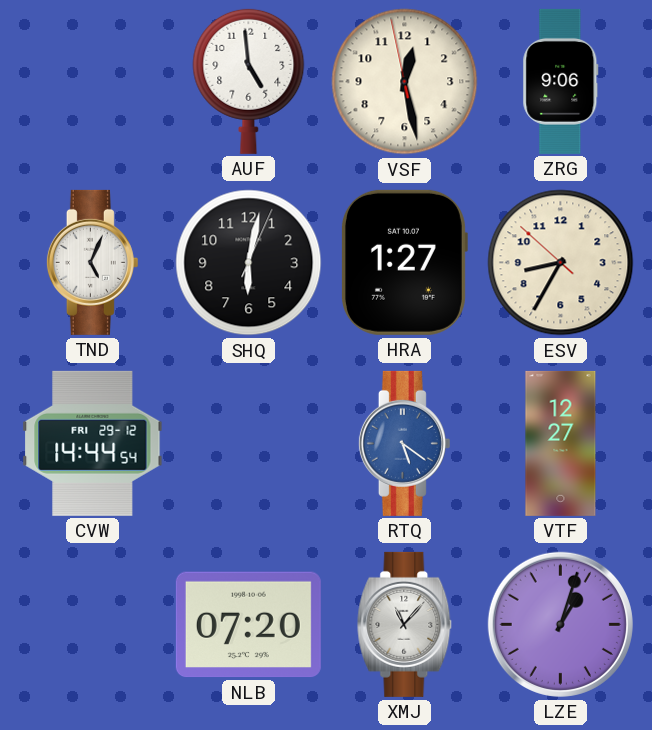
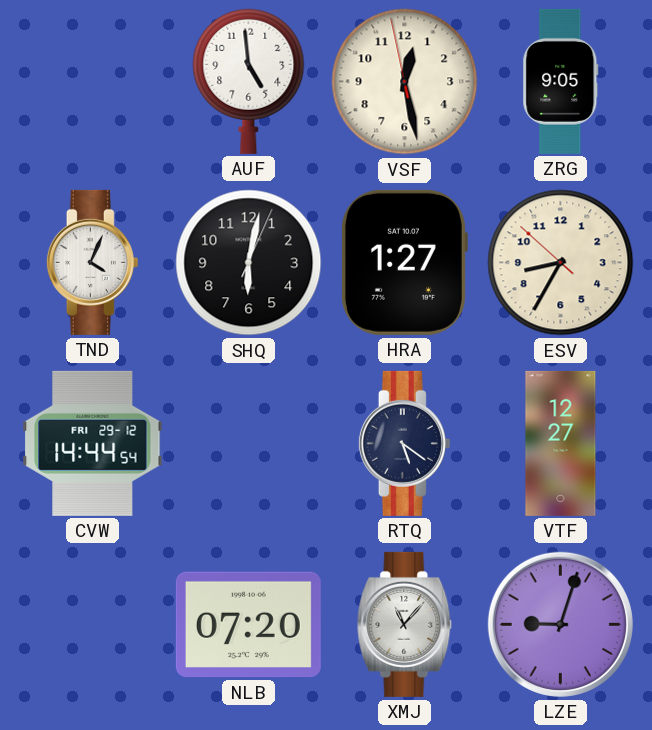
ZRG: 9:06 -> 9:05 (561, 81)
TND: 5:04 -> 4:04 (92, 262)
RTQ dial: blue -> navy (404, 443)
LZE: 1:03 -> 9:03 (560, 624)
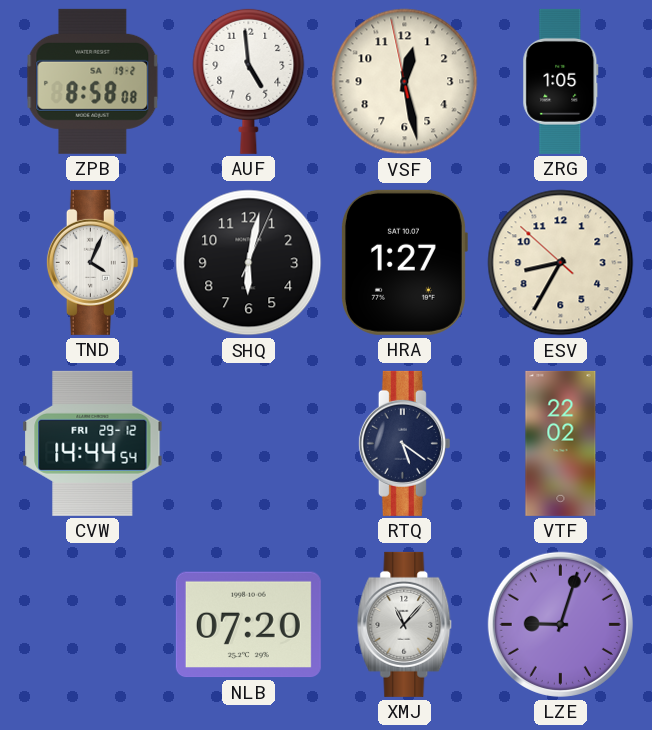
ZPB: none -> 8:58 (93, 81)
ZRG: 9:05 -> 1:05 (561, 81)
VTF: 12:27 -> 22:02 (561, 443)
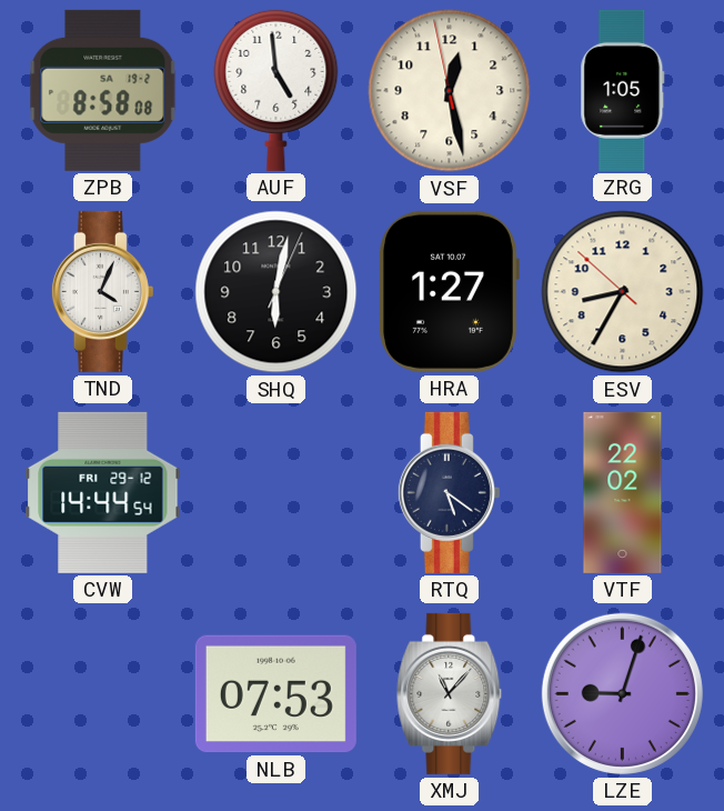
NLB: 07:20 -> 07:53 (275, 694)
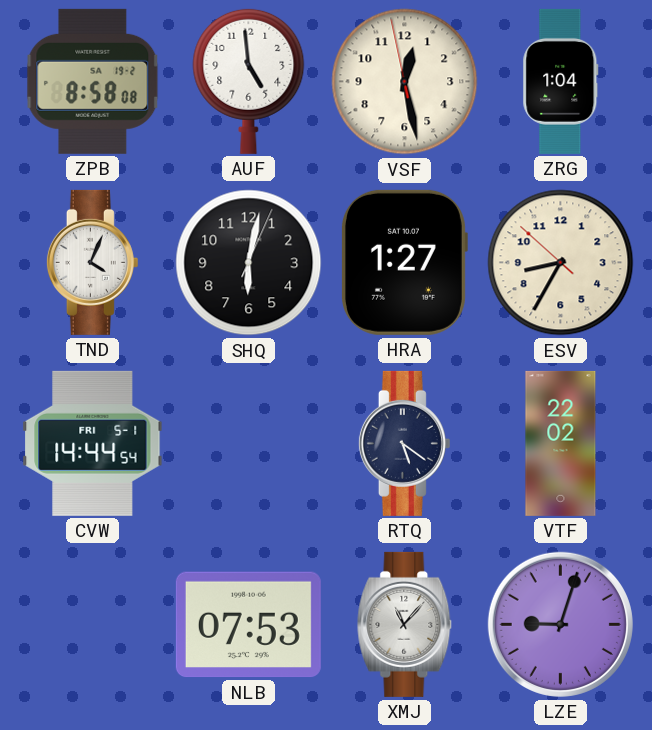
ZRG: 1:05 -> 1:04 (561, 81)
CVW date: FRI 29-12 -> FRI 5-1 (93, 443)
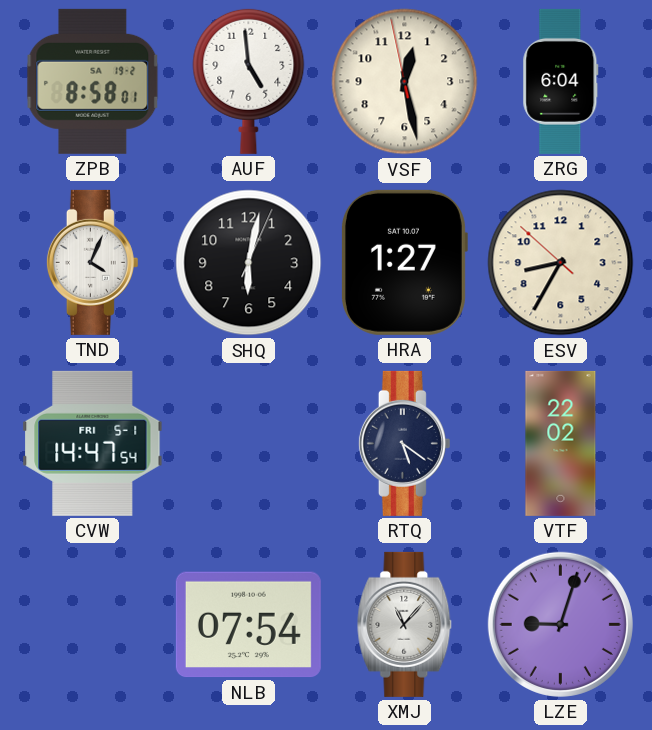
ZPB: 8:58:08 -> 8:58:01 (93, 81)
ZRG: 1:04 -> 6:04 (561, 81)
CVW: 14:44 -> 14:47 (93, 443)
NLB: 07:53 -> 07:54 (248, 625)
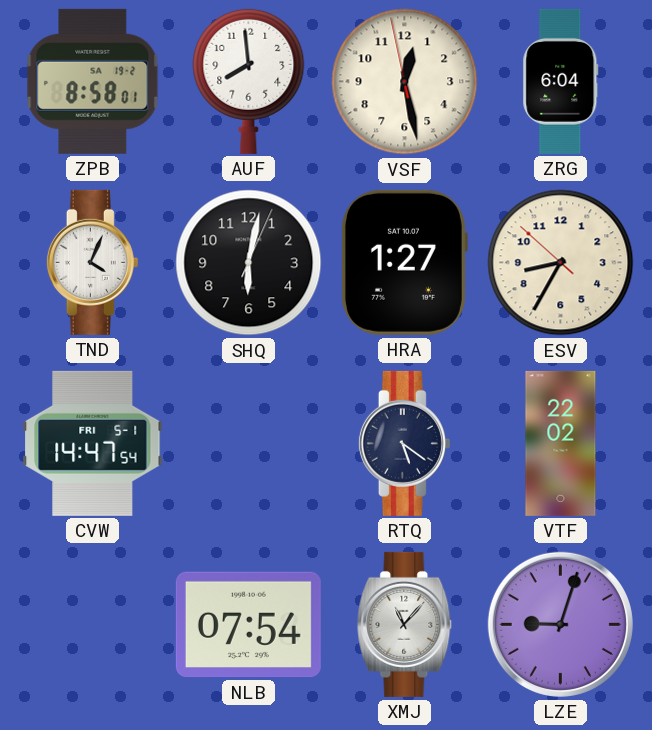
AUF: 4:59 -> 7:59 (249, 81)
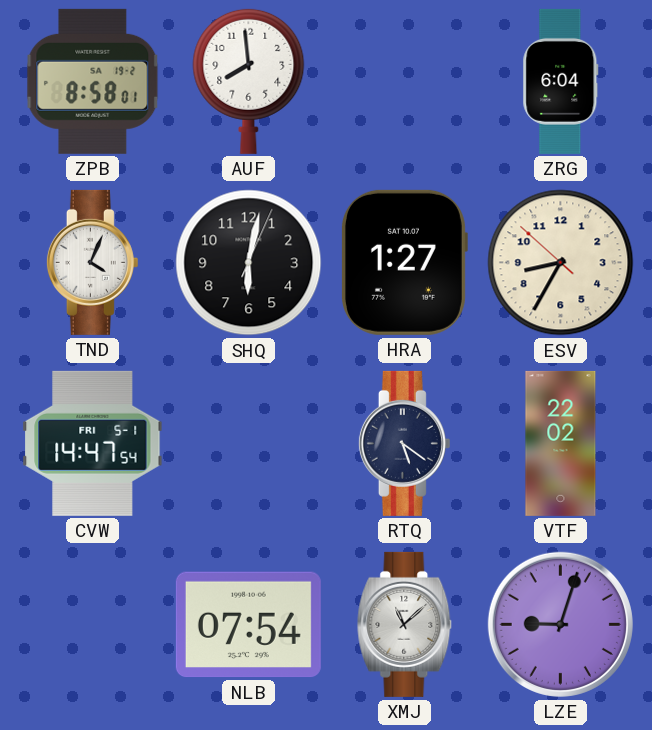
VSF: 12:27 -> none (405, 82)
XMJ: 11:07 -> 11:08 (405, 624)
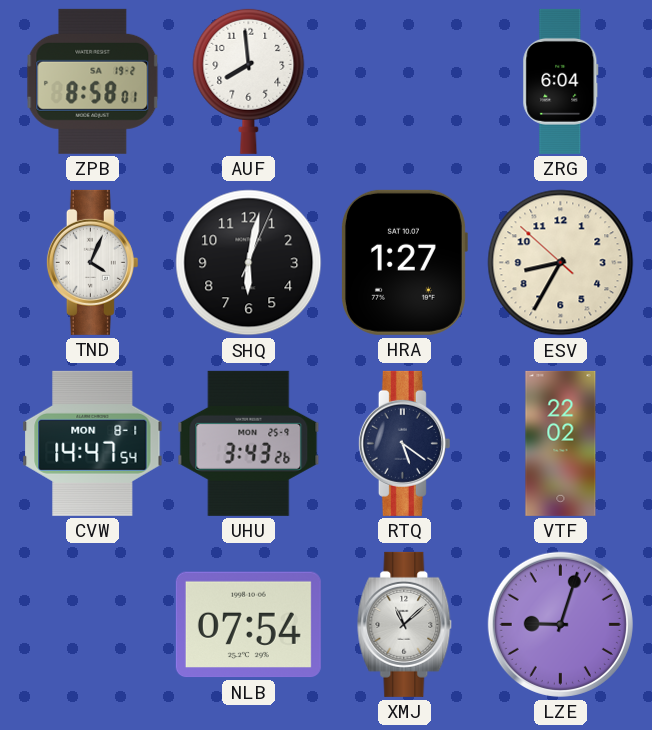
CVW date: FRI 5-1 -> MON 8-1 (93, 443)
UHU: none -> 3:43 (249, 443)
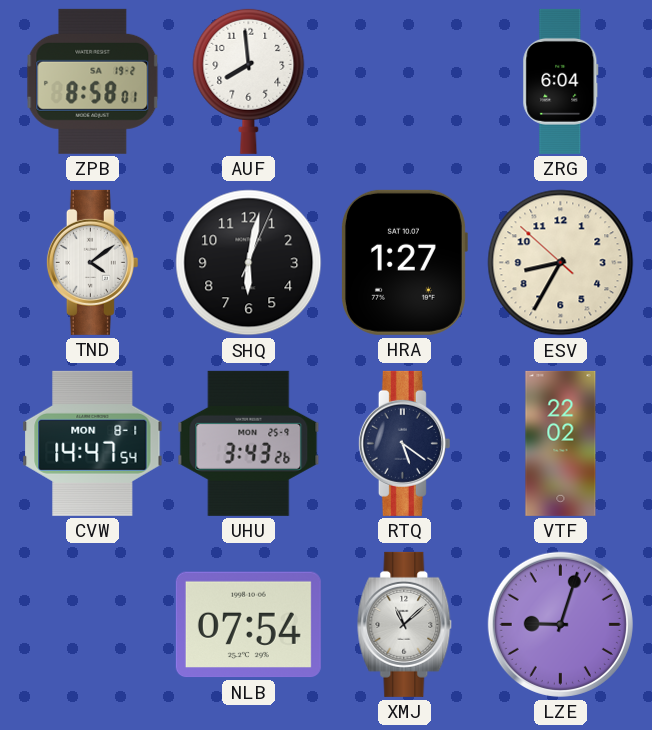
TND: 4:04 -> 4:09 (92, 262)
